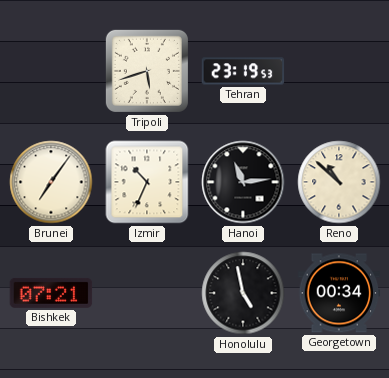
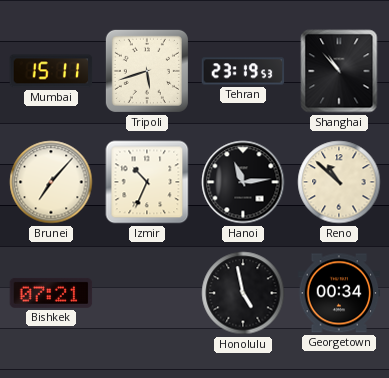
Mumbai: none -> 15:11 (51, 71)
Shanghai: none -> 10:53 (339, 71)
Brunei: 7:06 -> 7:07 (51, 182)
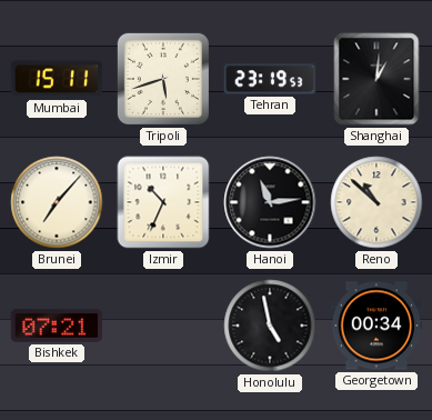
Shanghai: 10:53 -> 1:01 (376, 79)
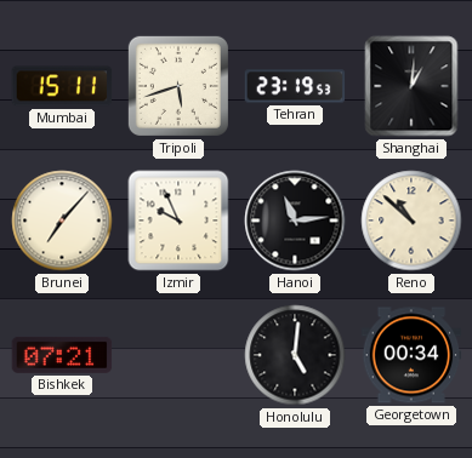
Izmir: 10:34 -> 9:56 (178, 221)
Honolulu: 4:58 -> 5:01 (295, 355)
